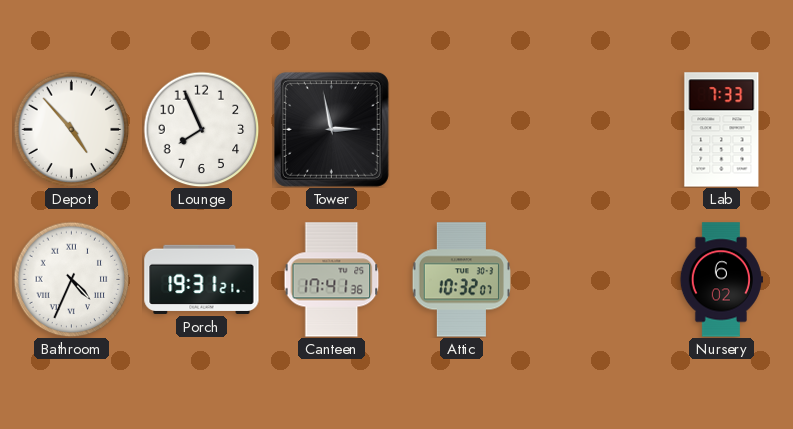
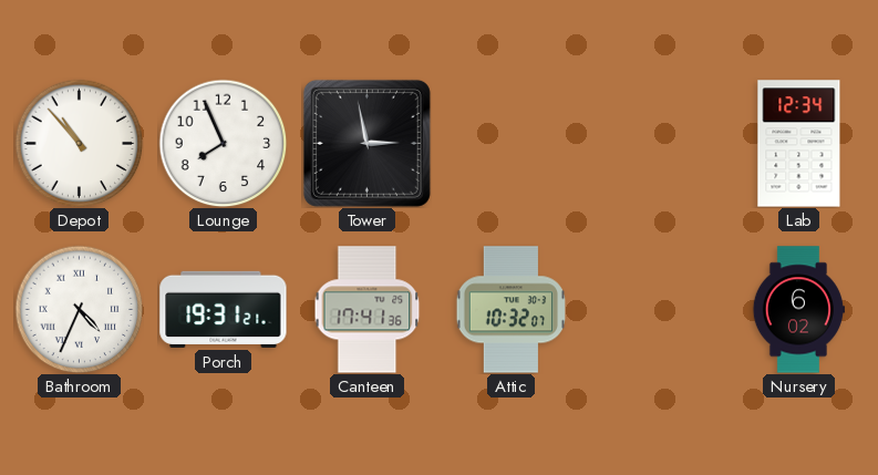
Depot: 4:53 -> 10:53 (79, 143)
Lab: 7:33 -> 12:34 (799, 144)
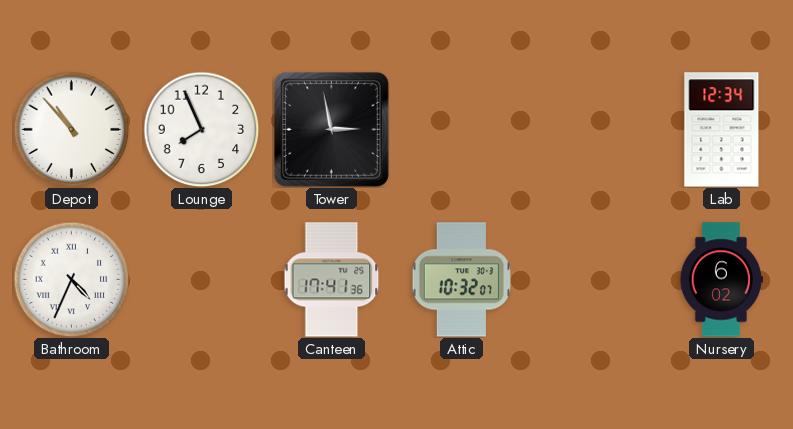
Porch: 19:31 -> none (224, 309)
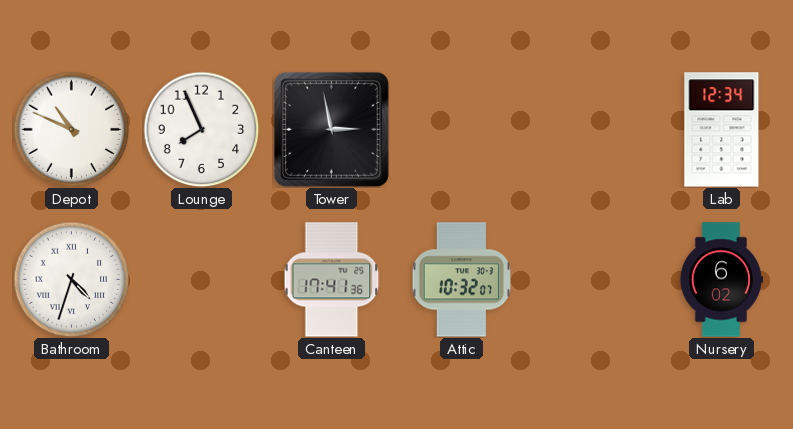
Depot: 10:53 -> 10:49 (71, 129)
Bathroom: 4:34 -> 4:33 (71, 279)
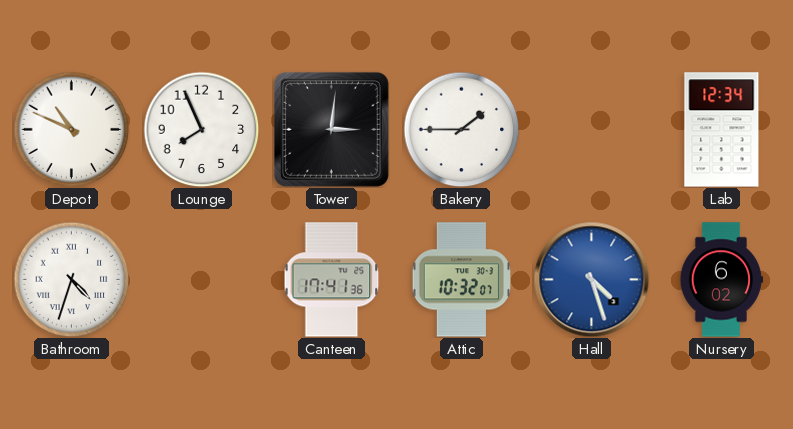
Tower: 2:58 -> 3:01 (331, 129)
Bakery: none -> 1:45 (461, 129)
Hall: none -> 4:27 (591, 279)
